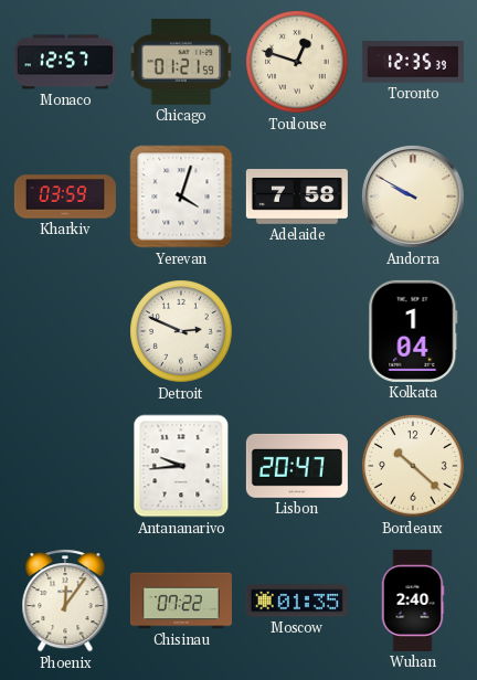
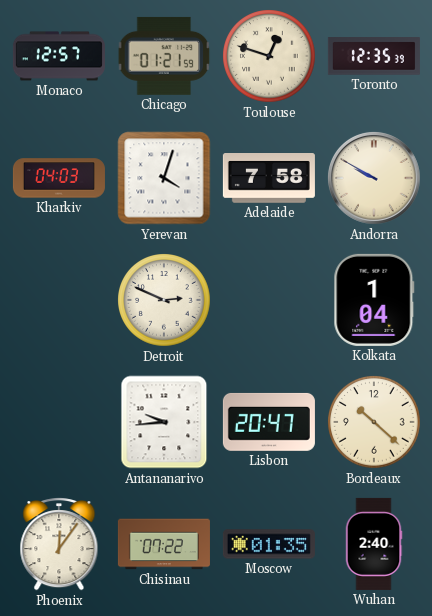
Kharkiv: 03:59 -> 04:03 (59, 178)
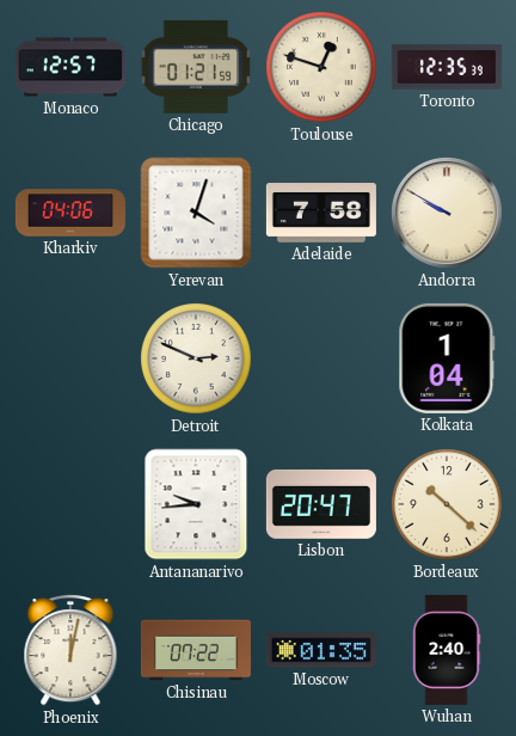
Kharkiv: 04:03 -> 04:06 (70, 213)
Phoenix: 12:06 -> 12:02 (70, 651)
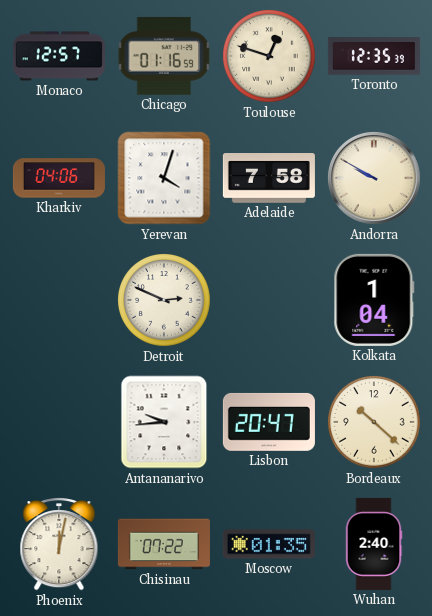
Chicago: 01:21 -> 01:16 (164, 56)
